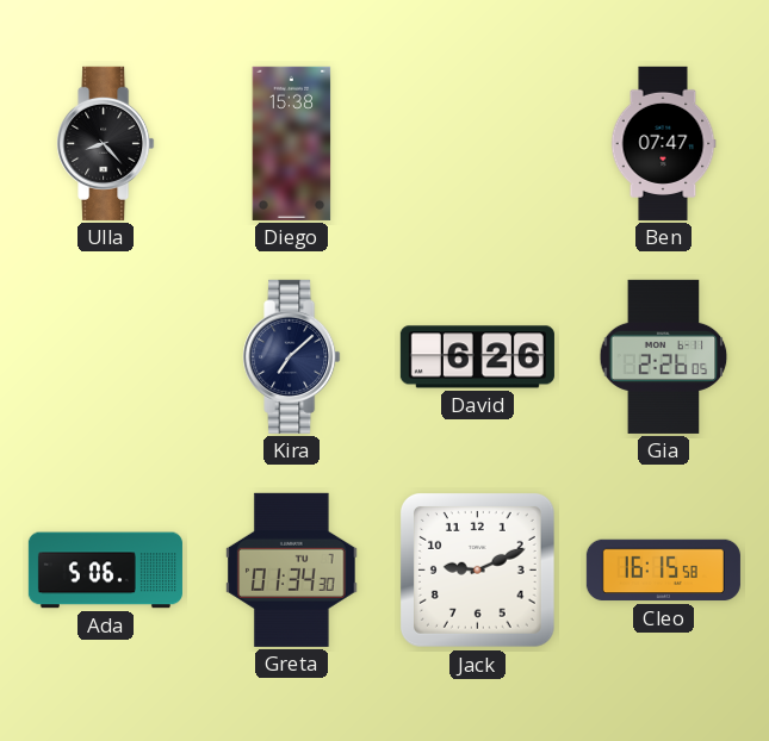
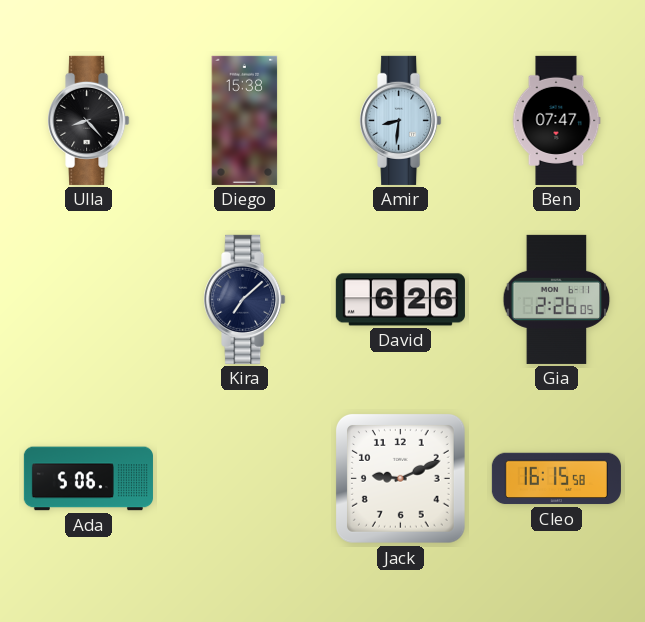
Amir: none -> 8:31 (401, 120)
Greta: 01:34 -> none (292, 569)
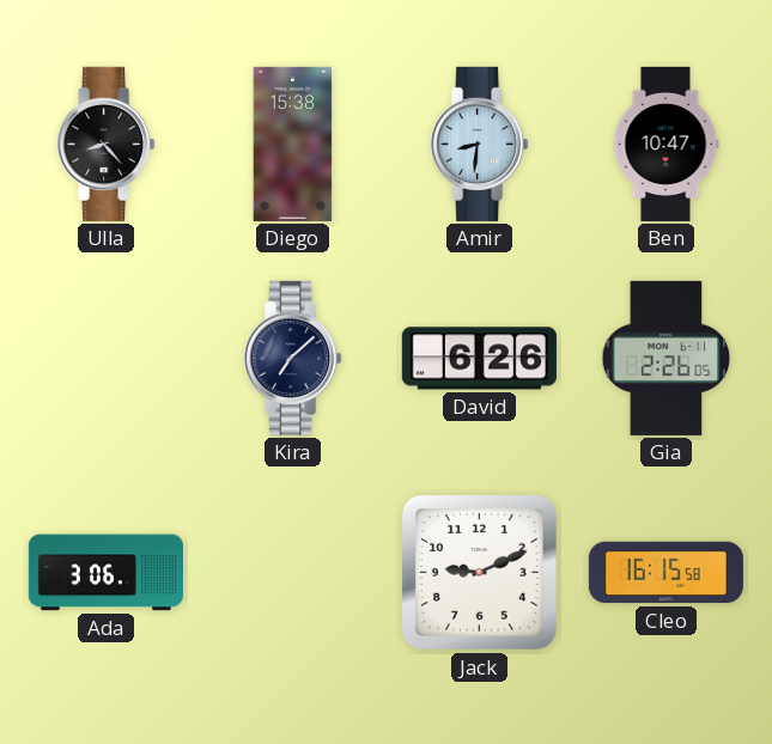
Ben: 07:47 -> 10:47 (665, 144)
Ada: 5:06 -> 3:06 (105, 573)
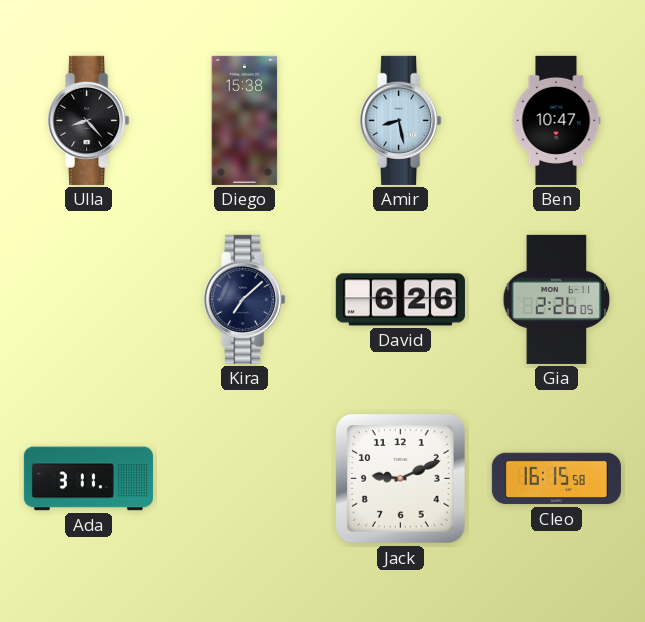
Amir: 8:31 -> 8:28 (401, 120)
Ada: 3:06 -> 3:11 (88, 479)
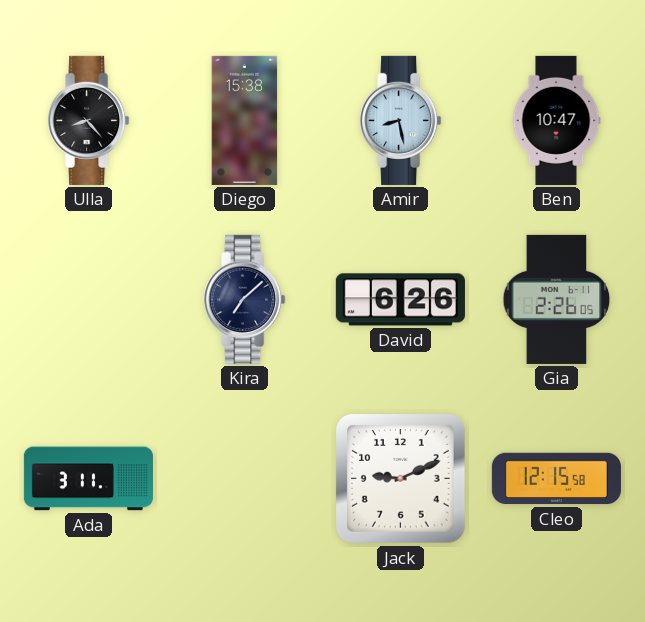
Cleo: 16:15 -> 12:15 (556, 479)
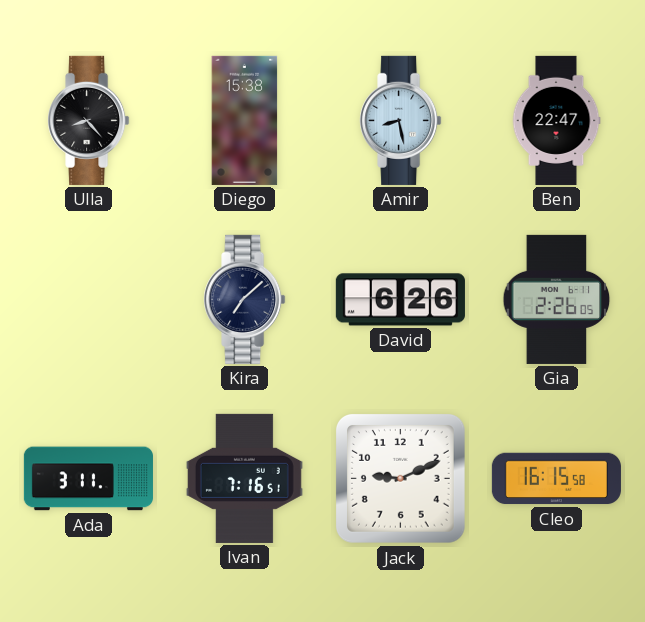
Ben: 10:47 -> 22:47 (556, 120)
Ivan: none -> 7:16 (244, 478)
Cleo: 12:15 -> 16:15 (556, 479)
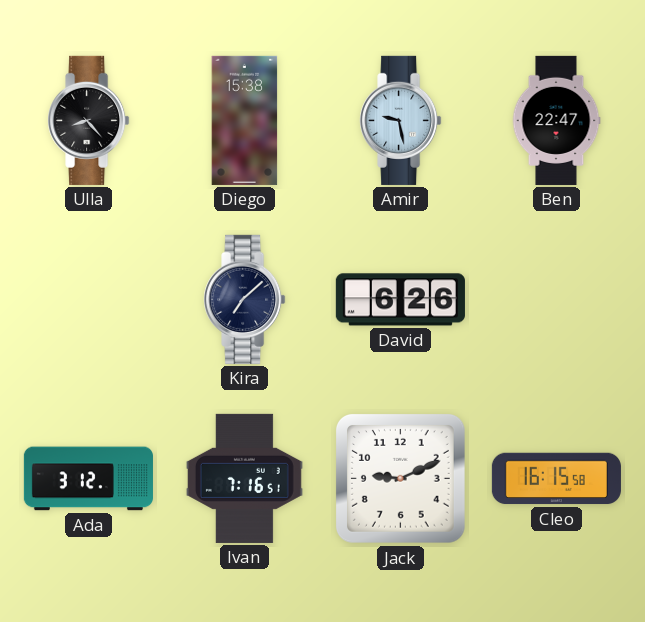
Amir: 8:28 -> 9:28 (401, 120)
Gia: 2:26 -> none (557, 299)
Ada: 3:11 -> 3:12 (88, 479)
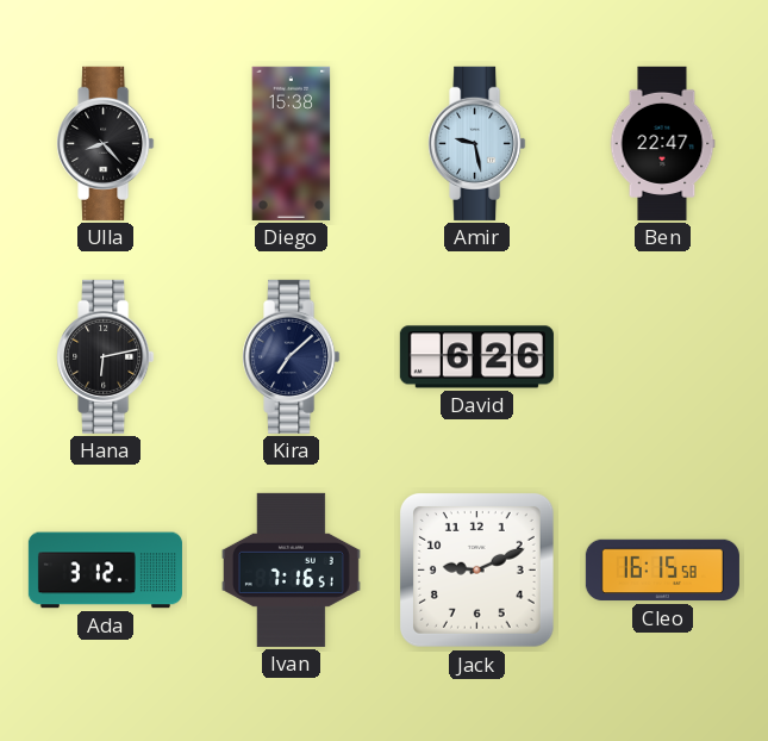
Hana: none -> 6:13 (106, 356)
